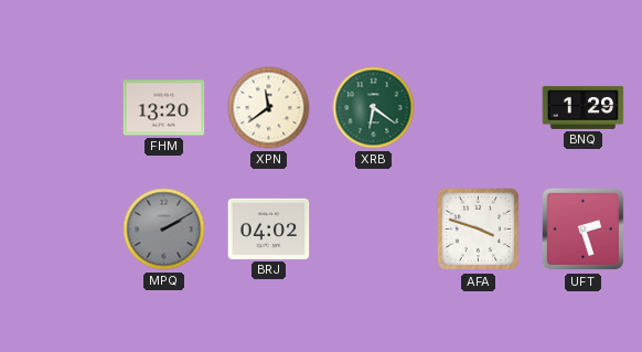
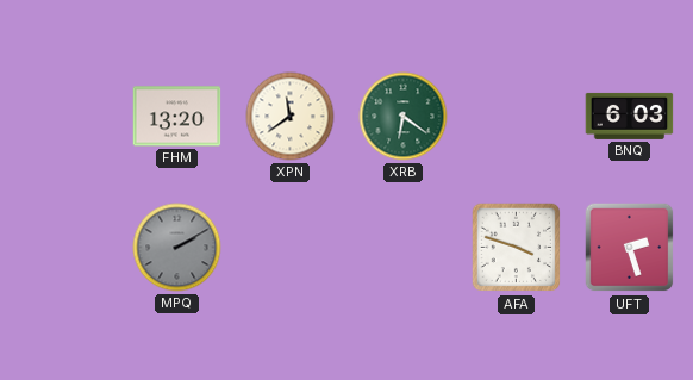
BNQ: 1:29 -> 6:03 (630, 116)
BRJ: 04:02 -> none (269, 228)
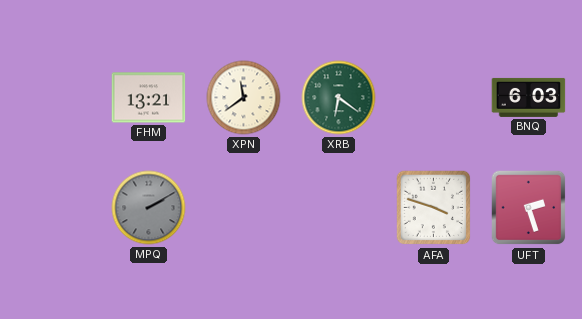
FHM: 13:20 -> 13:21 (149, 98)
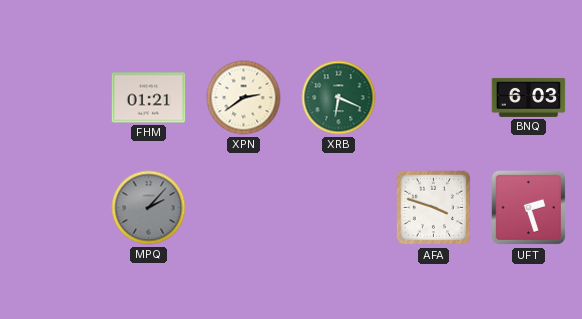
FHM: 13:21 -> 01:21 (149, 98)
XPN: 11:39 -> 2:39 (244, 98)
XRB: 6:21 -> 6:19 (339, 98)
MPQ: 2:10 -> 2:07 (149, 208)
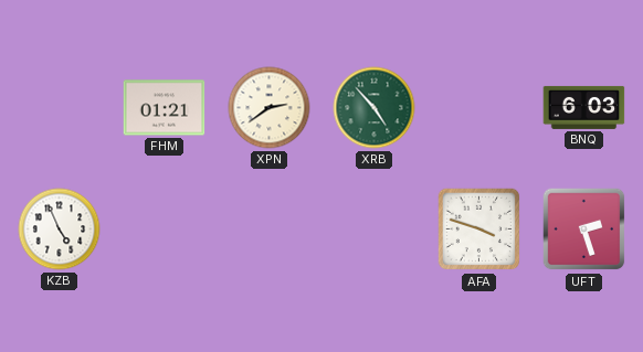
XRB: 6:19 -> 4:53 (375, 108)
KZB: none -> 4:56 (60, 230)
MPQ: 2:07 -> none (149, 208)
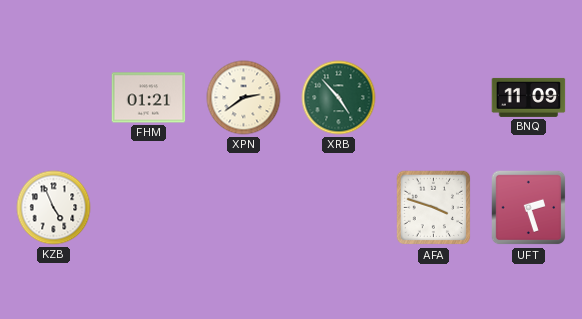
BNQ: 6:03 -> 11:09 (529, 97)
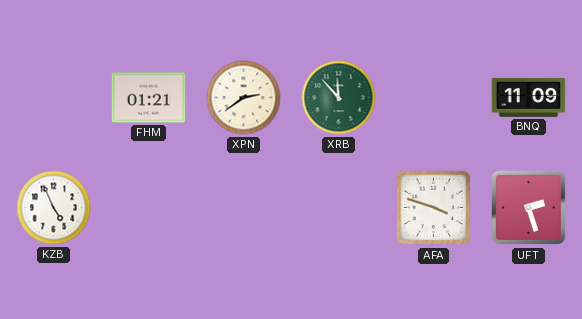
XRB: 4:53 -> 11:53 (339, 98)
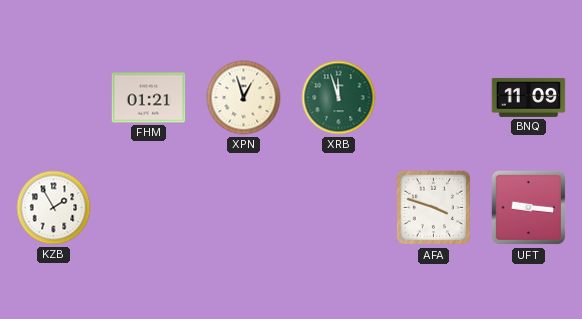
XPN: 2:39 -> 12:57 (244, 98)
XRB: 11:53 -> 11:57 (339, 98)
KZB: 4:56 -> 1:55 (54, 208)
UFT: 2:27 -> 9:16 (529, 208)
